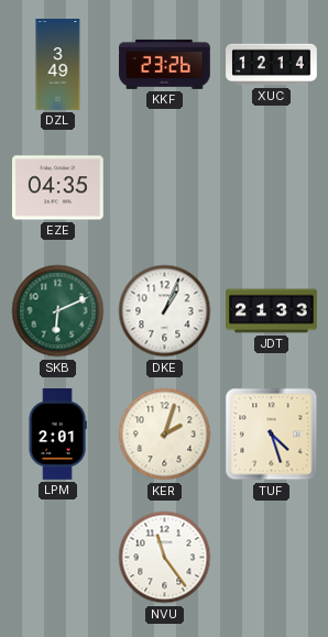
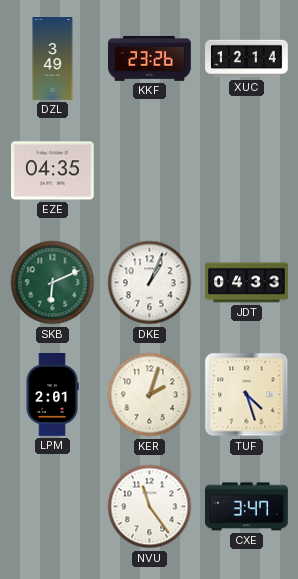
JDT: 21:33 -> 04:33 (247, 283)
CXE: none -> 3:47 (247, 507)
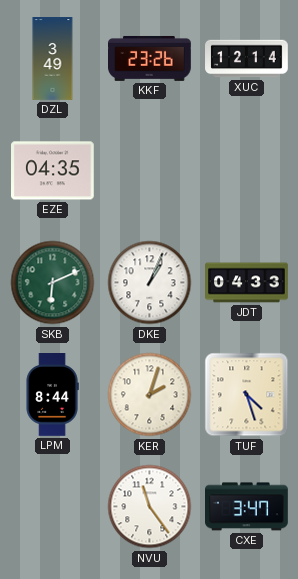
LPM: 2:01 -> 8:44 (52, 395)
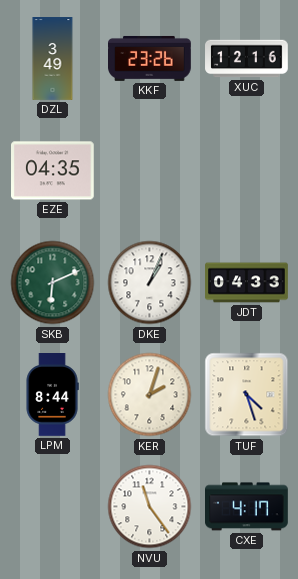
XUC: 12:14 -> 12:16 (247, 59)
CXE: 3:47 -> 4:17 (247, 507)
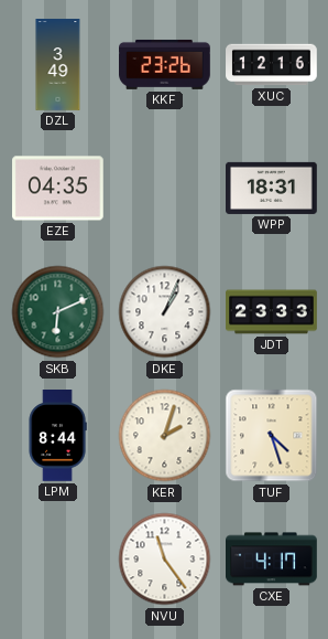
WPP: none -> 18:31 (272, 188)
JDT: 04:33 -> 23:33 (272, 312)
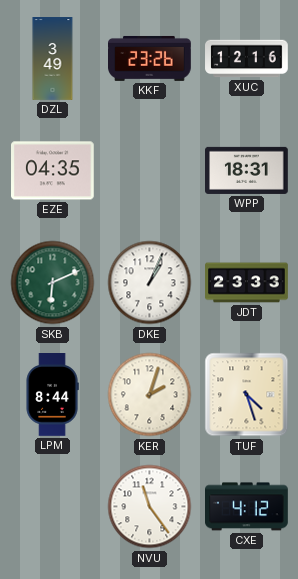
CXE: 4:17 -> 4:12 (247, 507)
